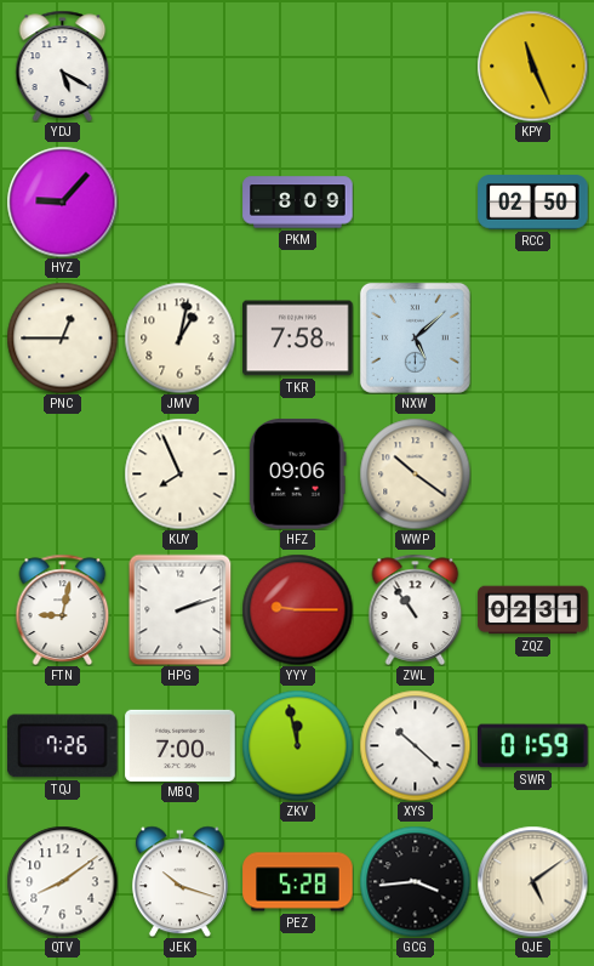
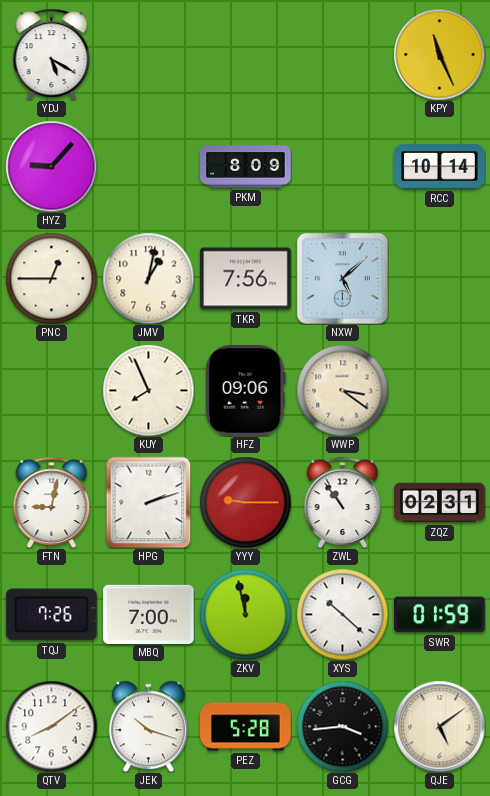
RCC: 02:50 -> 10:14 (440, 167)
TKR: 7:58 -> 7:56 (246, 279)
WWP: 10:21 -> 3:21 (342, 390)
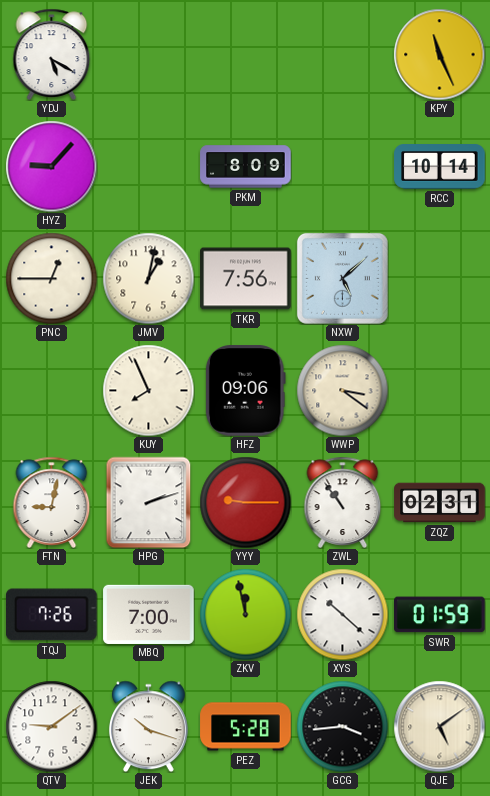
QTV: 8:09 -> 9:09 (51, 726)
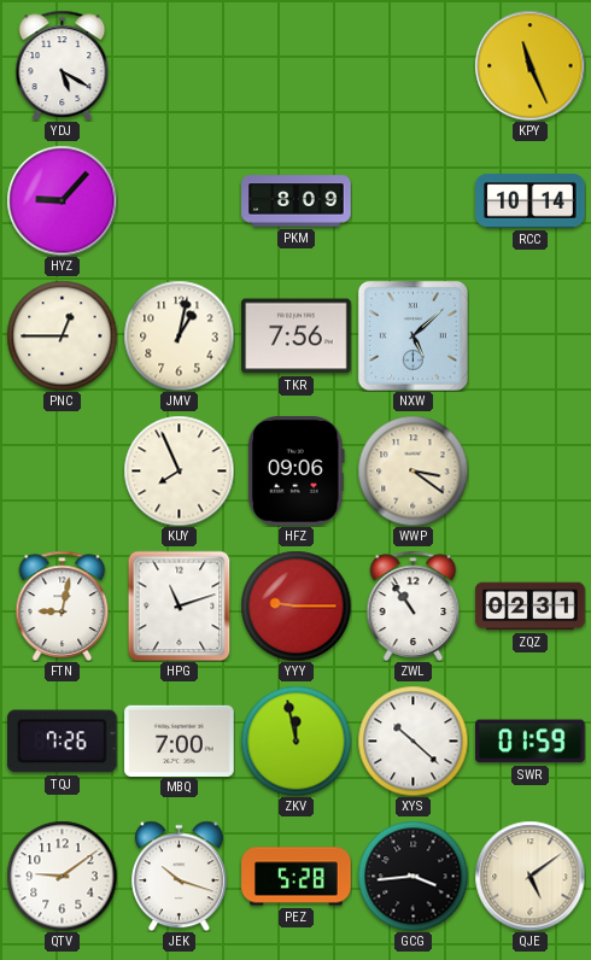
HPG: 2:12 -> 11:12 (180, 605)
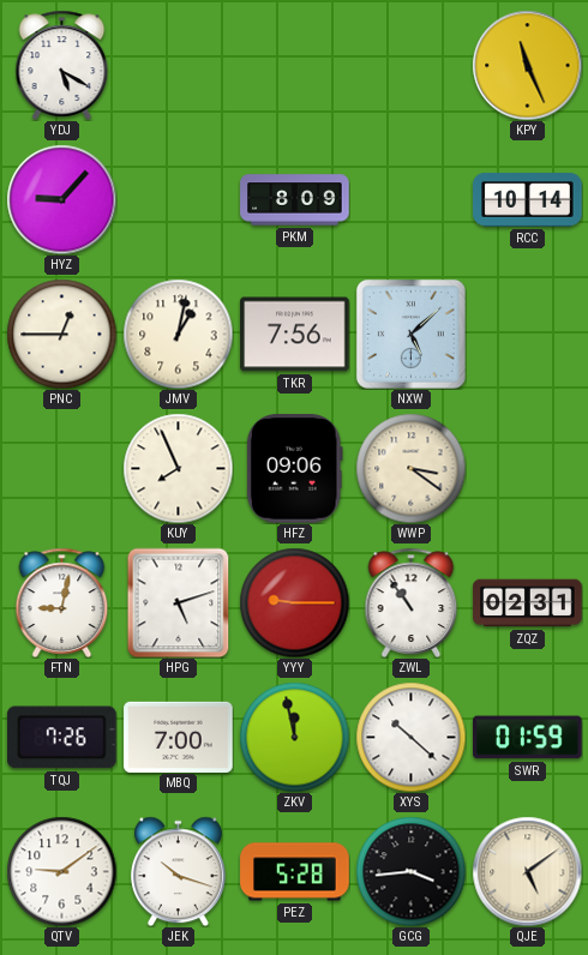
HPG: 11:12 -> 5:12 (179, 602)
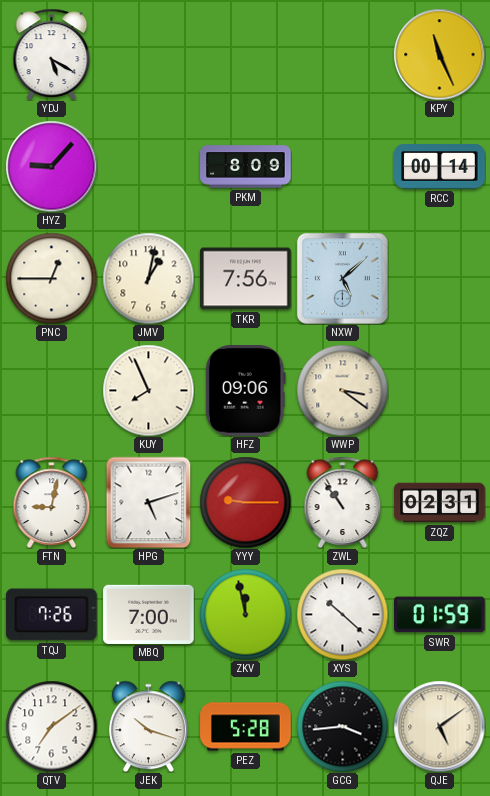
RCC: 10:14 -> 00:14 (440, 167)
QTV: 9:09 -> 7:09 (51, 726)
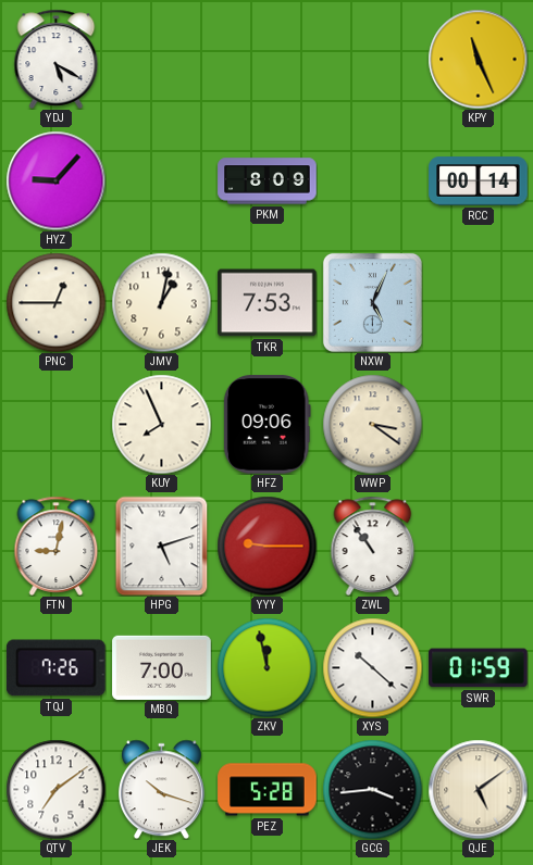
TKR: 7:56 -> 7:53 (268, 303)
NXW: 5:08 -> 5:04 (372, 302)
ZQZ: 02:31 -> none (440, 503)
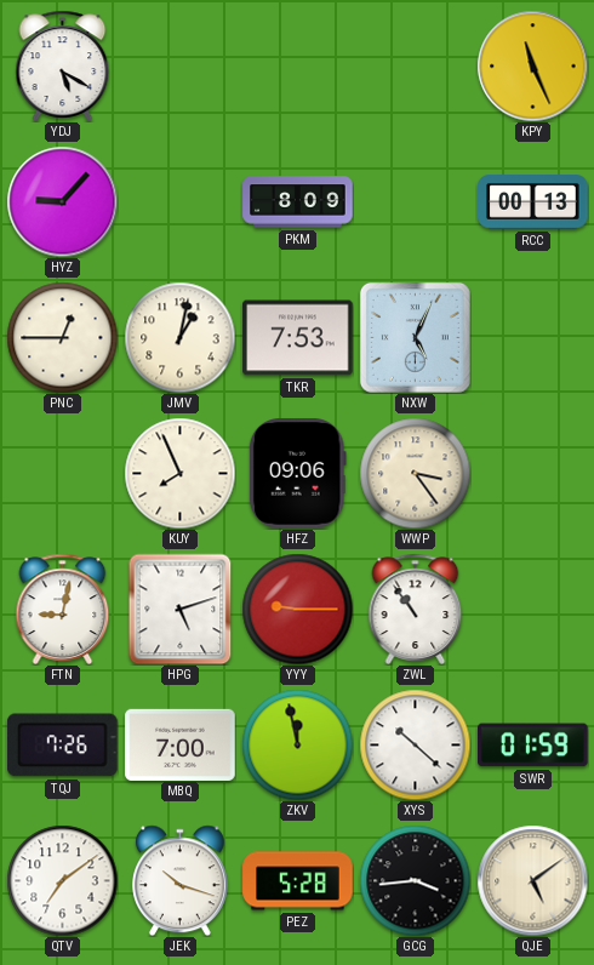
RCC: 00:14 -> 00:13 (533, 202)
WWP: 3:21 -> 3:24 (415, 473)
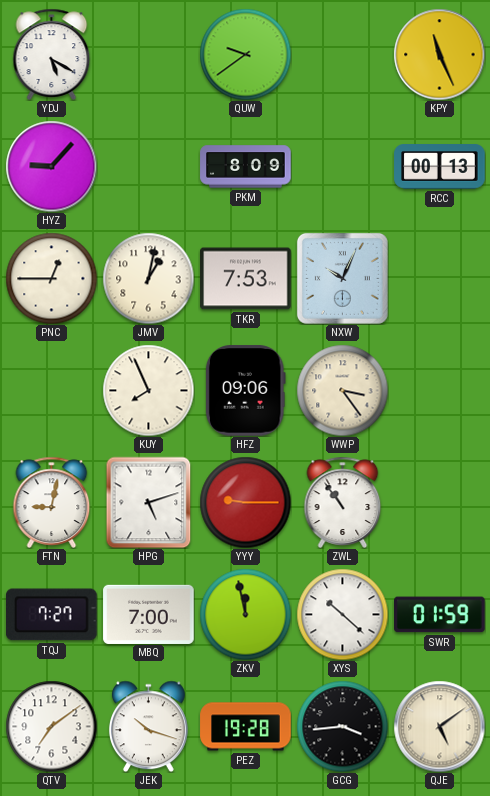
QUW: none -> 9:39 (245, 54)
NXW: 5:04 -> 10:04 (342, 278)
TQJ: 7:26 -> 7:27 (52, 615)
PEZ: 5:28 -> 19:28 (246, 727)
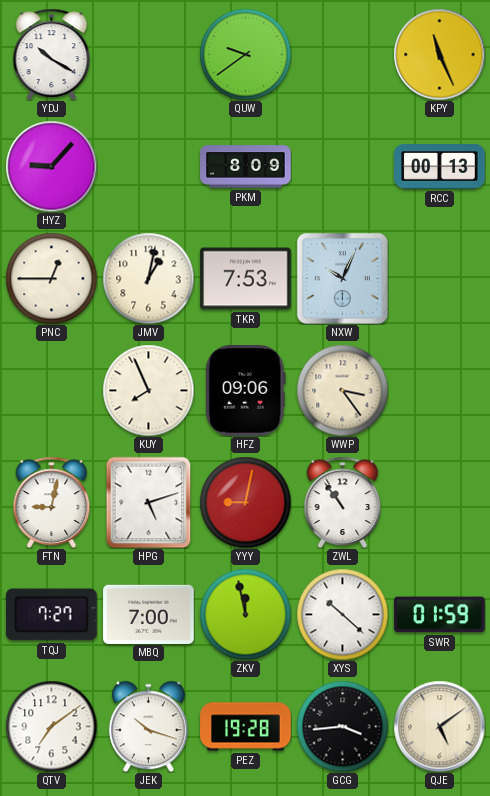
YDJ: 5:20 -> 10:20 (52, 54)
YYY: 9:15 -> 9:02 (245, 502)
